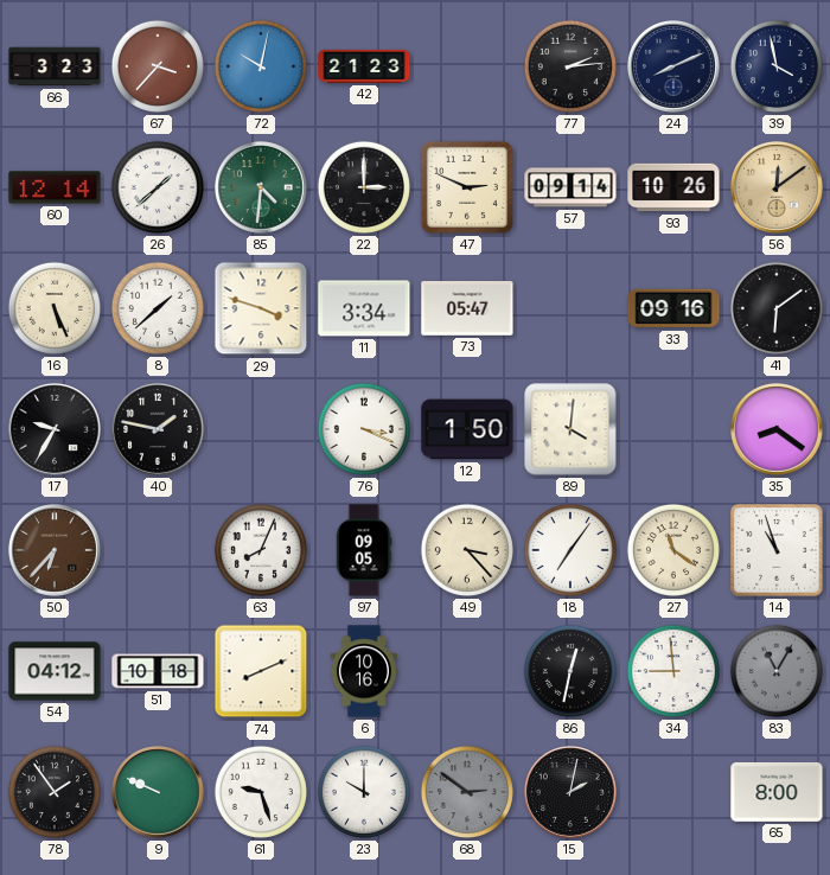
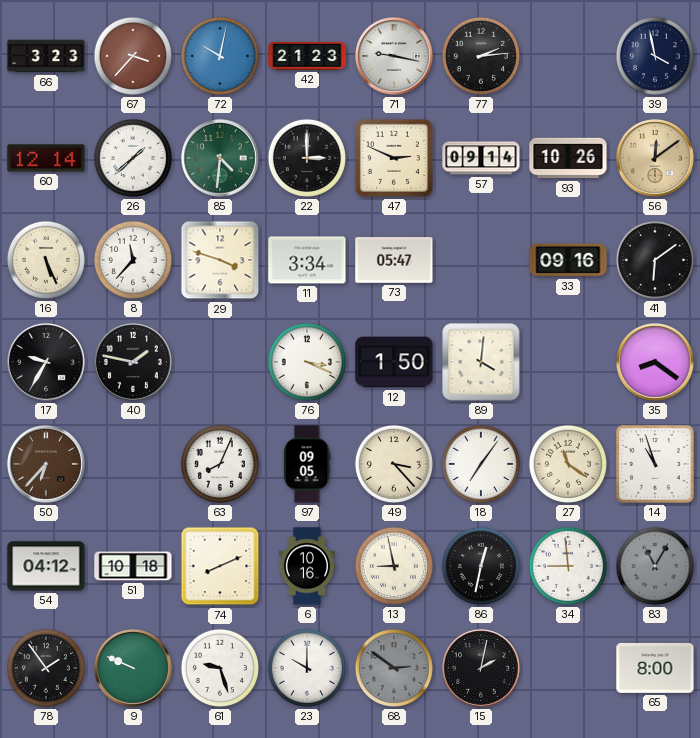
71: none -> 9:17 (395, 57)
24: 8:11 -> none (675, 68)
8: 1:38 -> 11:37 (133, 260)
13: none -> 8:58 (394, 566)
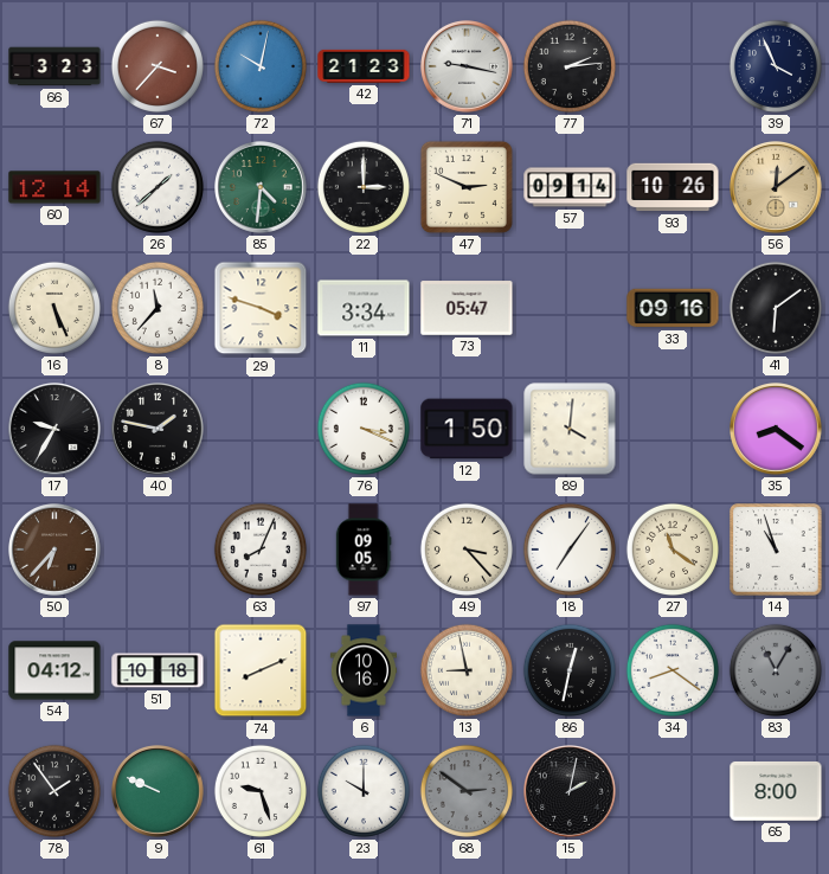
39: 3:58 -> 3:56 (776, 66)
34: 8:59 -> 8:21 (673, 670)
